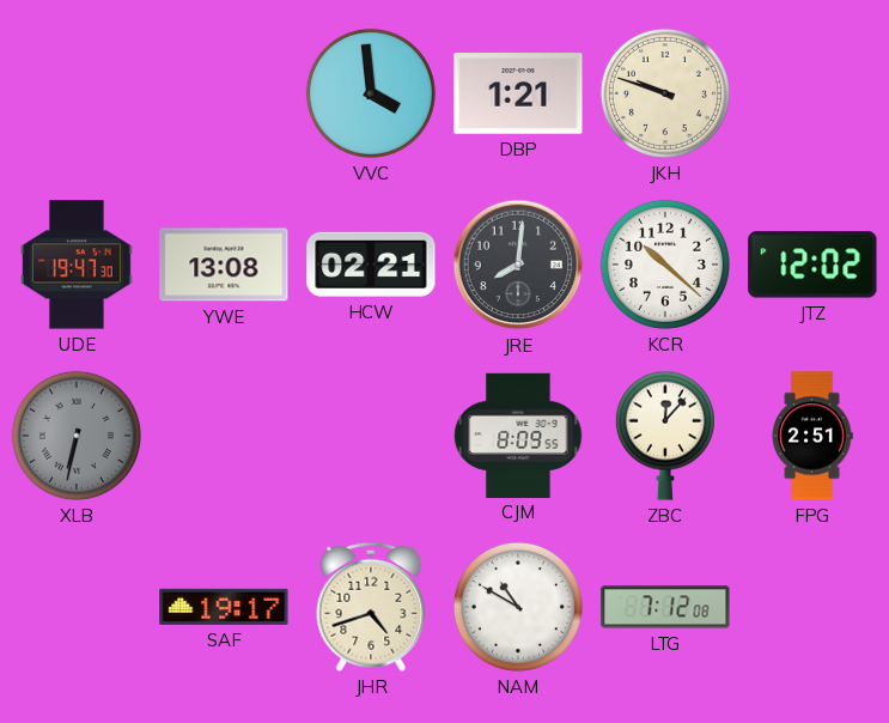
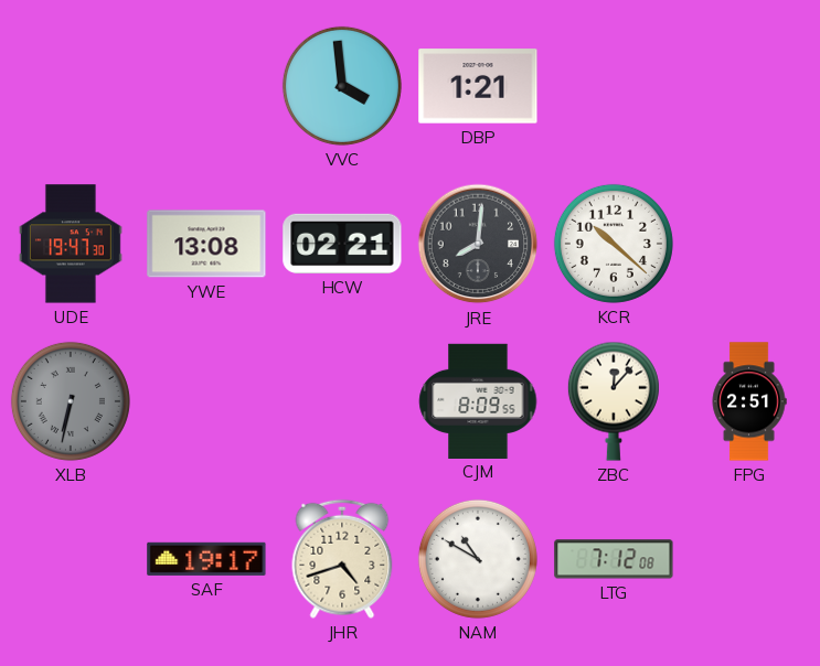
JKH: 9:48 -> none (665, 93)
JTZ: 12:02 -> none (812, 265)
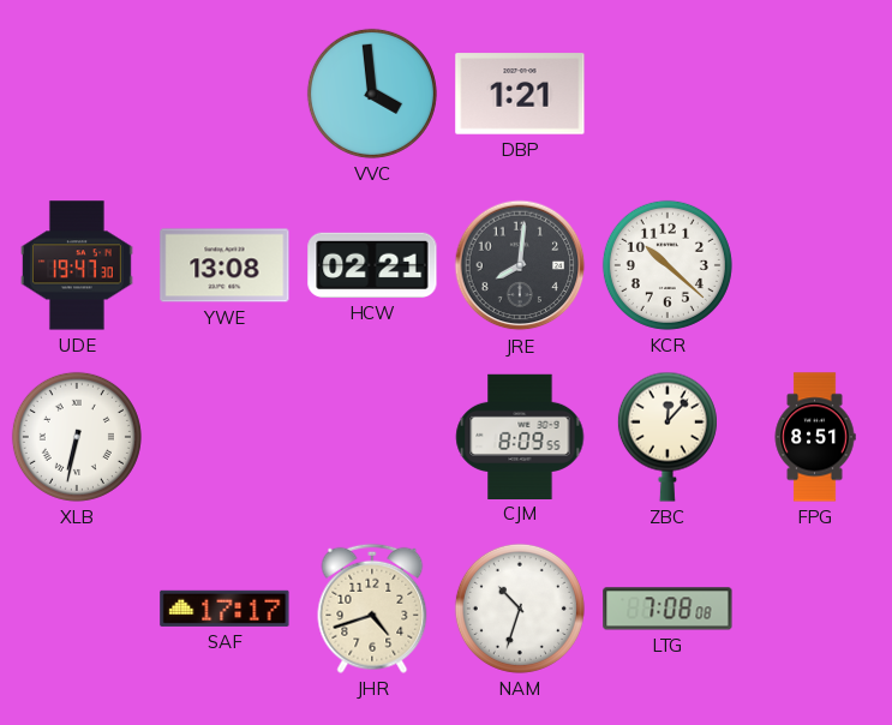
XLB dial: grey -> white (77, 437)
FPG: 2:51 -> 8:51 (815, 437)
SAF: 19:17 -> 17:17 (225, 609)
NAM: 10:50 -> 10:33 (520, 609)
LTG: 7:12 -> 7:08 (667, 609)
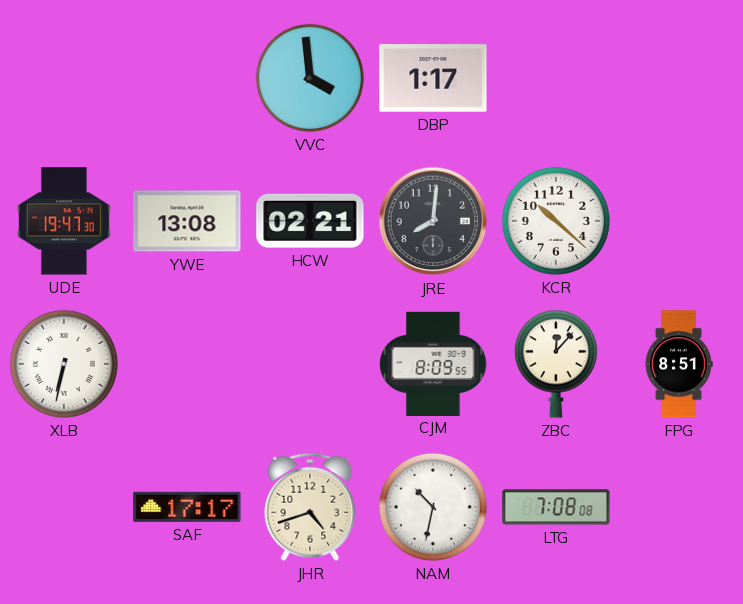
DBP: 1:21 -> 1:17 (433, 78)
NAM: 10:33 -> 10:32 (433, 507)
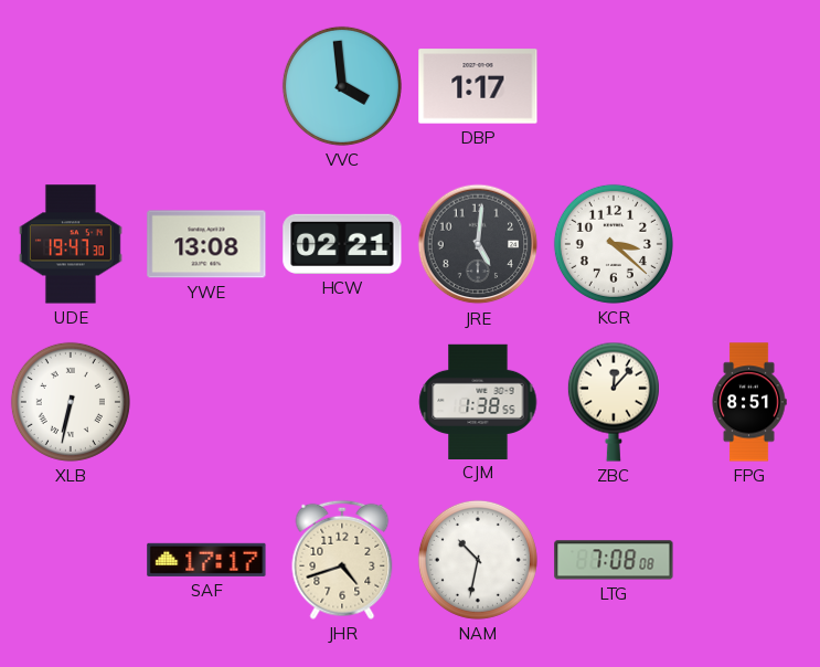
JRE: 8:01 -> 5:01 (478, 244)
KCR: 10:22 -> 3:22 (614, 244)
CJM: 8:09 -> 1:38 (478, 401)
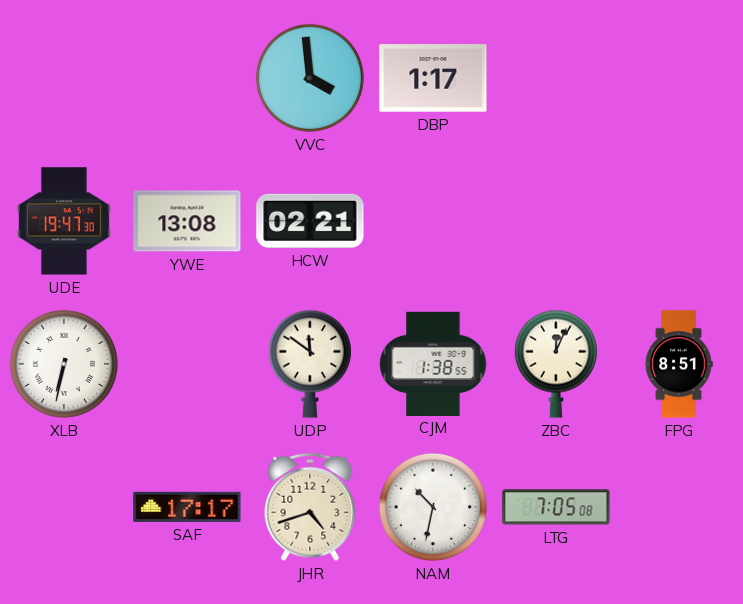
JRE: 5:01 -> none (478, 244)
KCR: 3:22 -> none (614, 244)
UDP: none -> 11:51 (310, 364)
ZBC: 12:07 -> 12:04 (556, 364)
LTG: 7:08 -> 7:05 (556, 507)
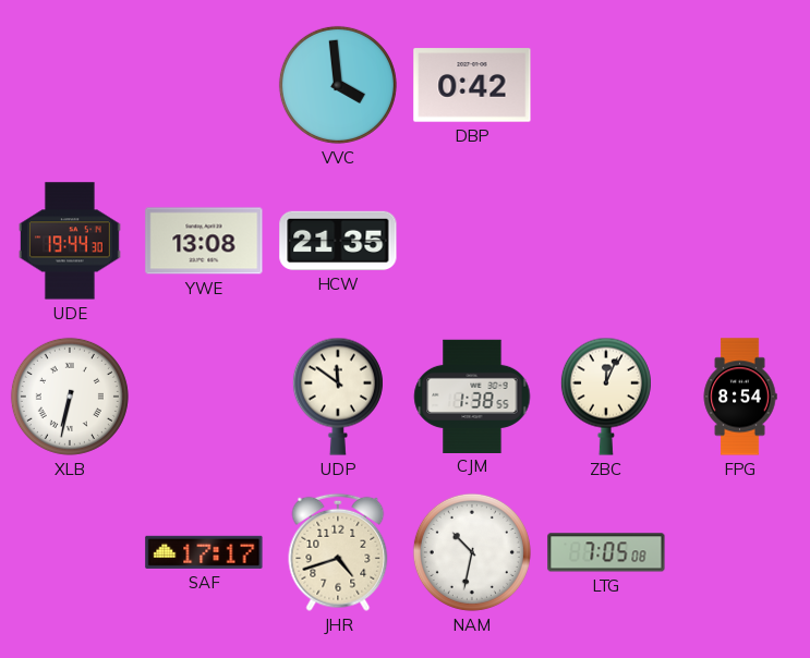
DBP: 1:17 -> 0:42 (472, 85)
UDE: 19:47 -> 19:44 (70, 241)
HCW: 02:21 -> 21:35 (338, 241)
FPG: 8:51 -> 8:54 (740, 397)
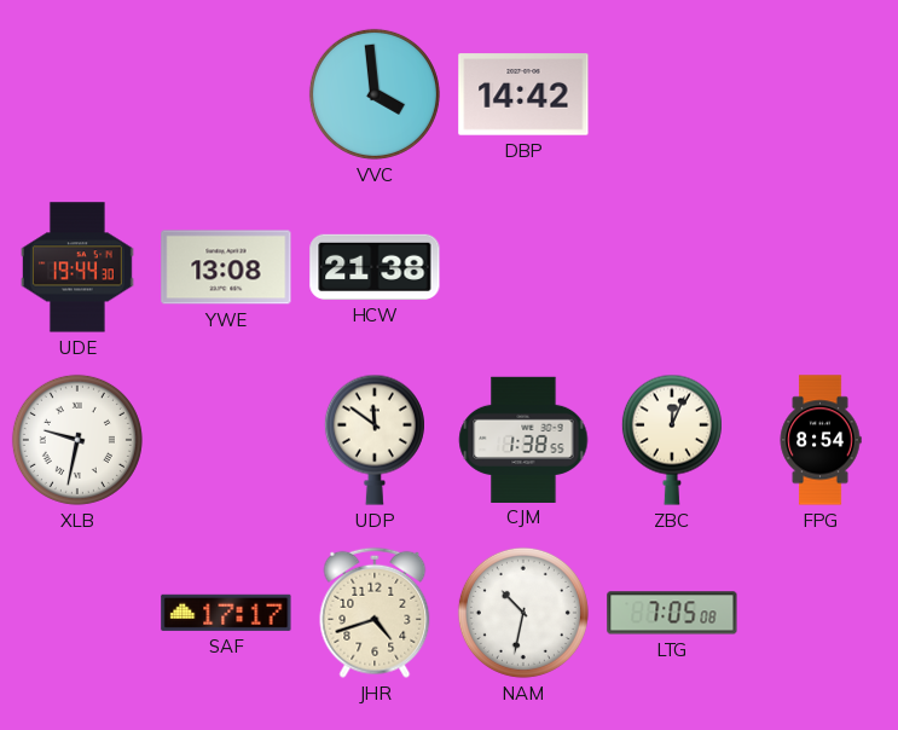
DBP: 0:42 -> 14:42 (523, 94)
HCW: 21:35 -> 21:38 (375, 267)
XLB: 6:32 -> 9:32 (77, 440)
